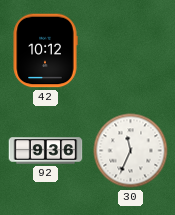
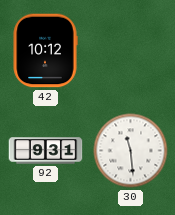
92: 9:36 -> 9:31 (46, 151)
30: 11:34 -> 11:29 (131, 151)
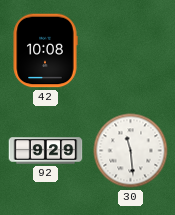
42: 10:12 -> 10:08 (45, 51)
92: 9:31 -> 9:29 (46, 151)
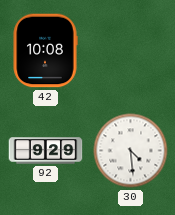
30: 11:29 -> 4:29 (131, 151)
